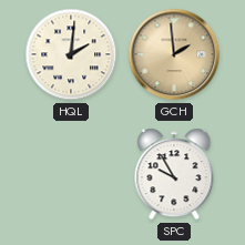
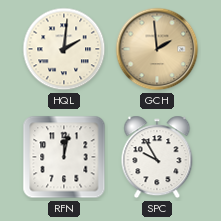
RFN: none -> 12:02 (64, 157)
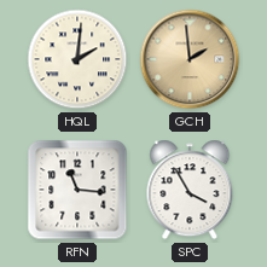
RFN: 12:02 -> 11:16 (77, 190)
SPC: 9:55 -> 3:55 (190, 190)
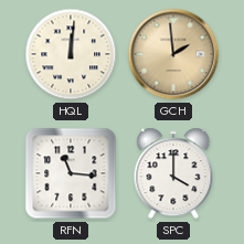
HQL: 2:01 -> 12:01 (71, 54)
SPC: 3:55 -> 4:00 (173, 173)
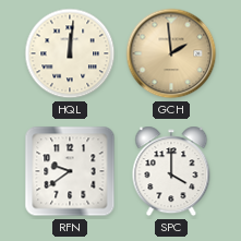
RFN: 11:16 -> 9:39 (70, 171)
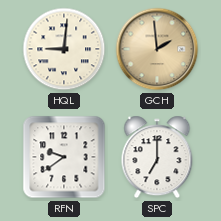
HQL: 12:01 -> 9:01 (64, 49)
SPC: 4:00 -> 7:00 (157, 157)
